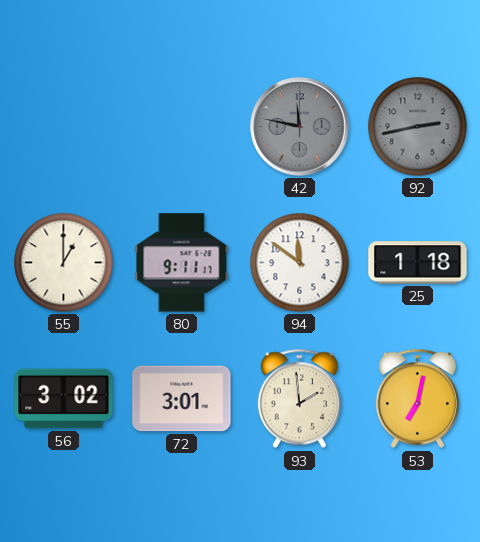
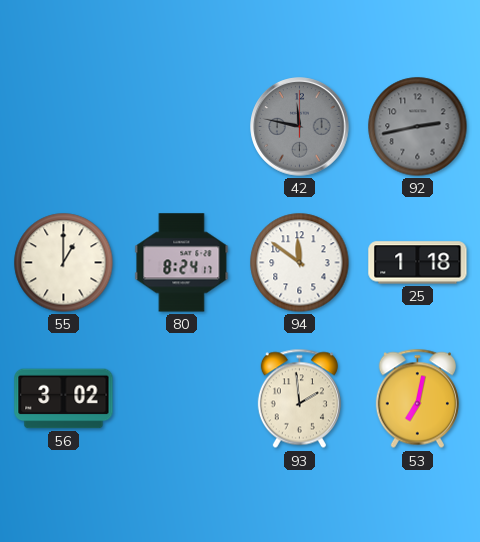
80: 9:11 -> 8:24 (182, 263)
72: 3:01 -> none (182, 399)
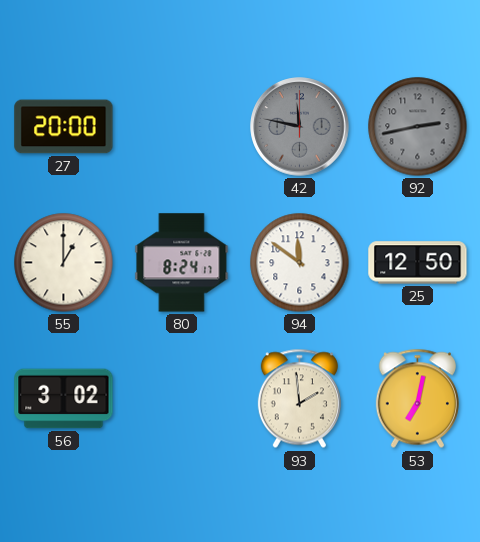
27: none -> 20:00 (64, 127)
25: 1:18 -> 12:50 (418, 263)
